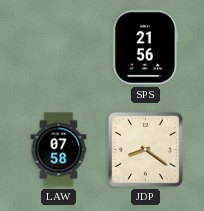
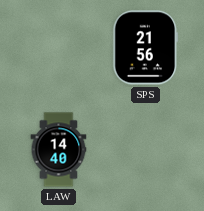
LAW: 07:58 -> 14:40 (59, 150)
JDP: 8:21 -> none (145, 149)
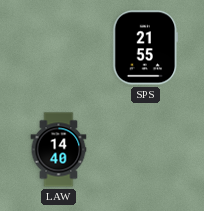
SPS: 21:56 -> 21:55 (146, 48)
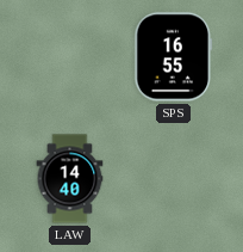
SPS: 21:55 -> 16:55 (174, 57)
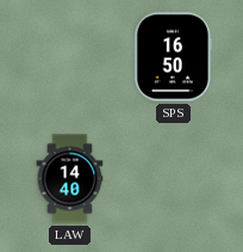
SPS: 16:55 -> 16:50 (174, 57)
